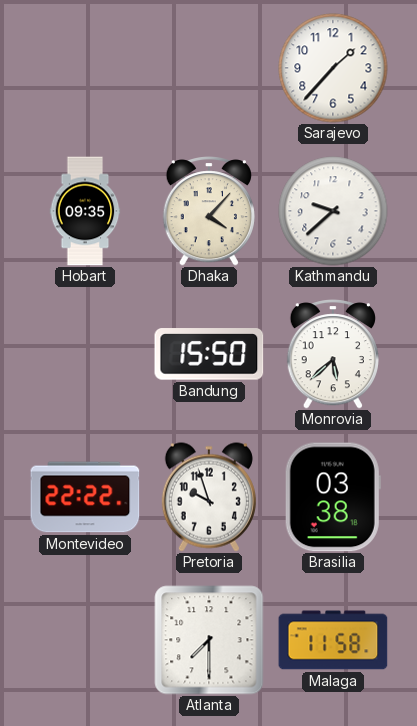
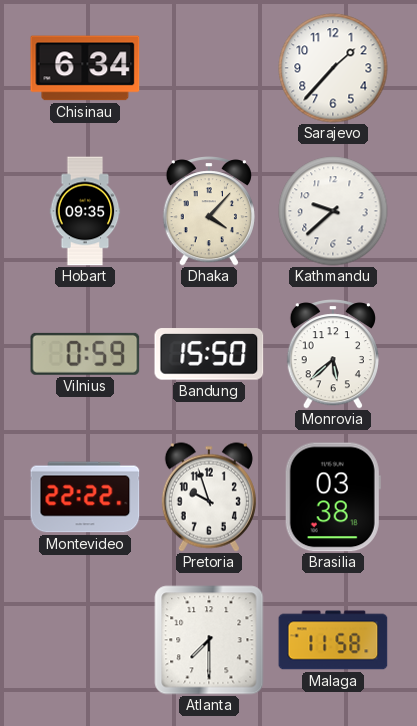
Chisinau: none -> 6:34 (85, 68)
Vilnius: none -> 0:59 (85, 354)
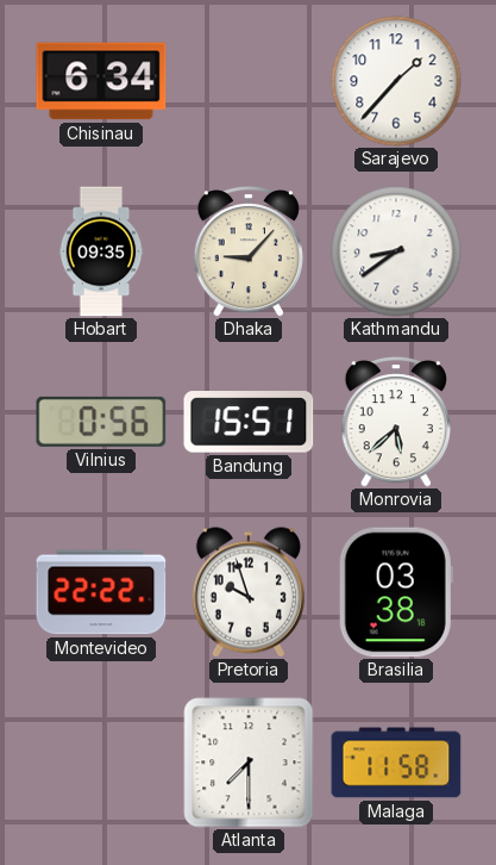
Dhaka: 4:07 -> 9:07 (249, 251)
Kathmandu: 9:38 -> 8:39 (396, 251)
Vilnius: 0:59 -> 0:56 (101, 422)
Bandung: 15:50 -> 15:51 (249, 422)
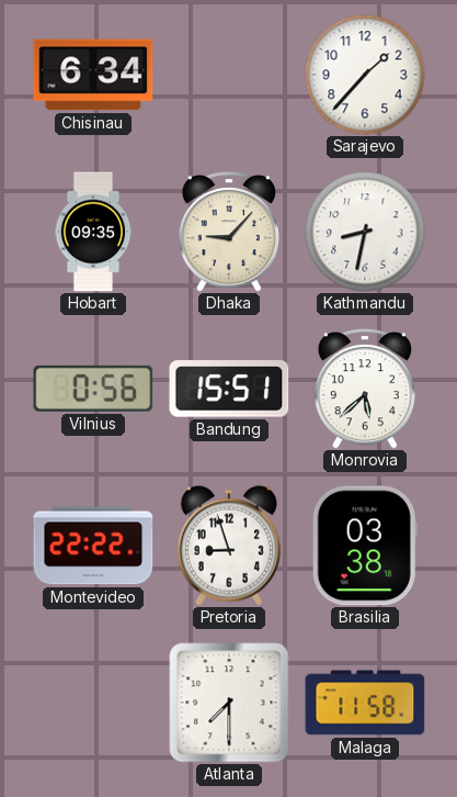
Kathmandu: 8:39 -> 8:32 (365, 232)
Pretoria: 9:57 -> 8:57 (229, 546)
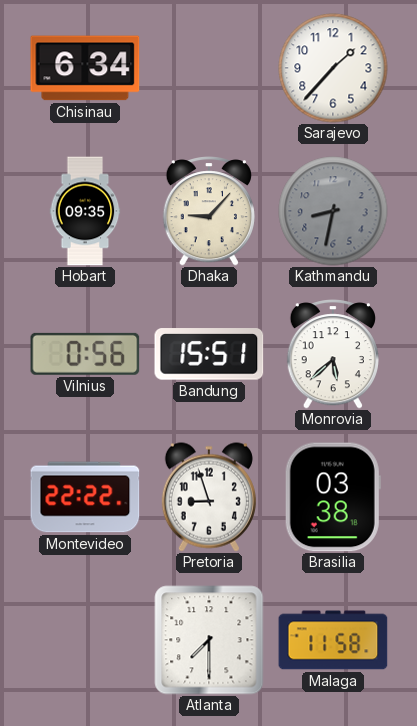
Kathmandu dial: white -> grey (333, 211)
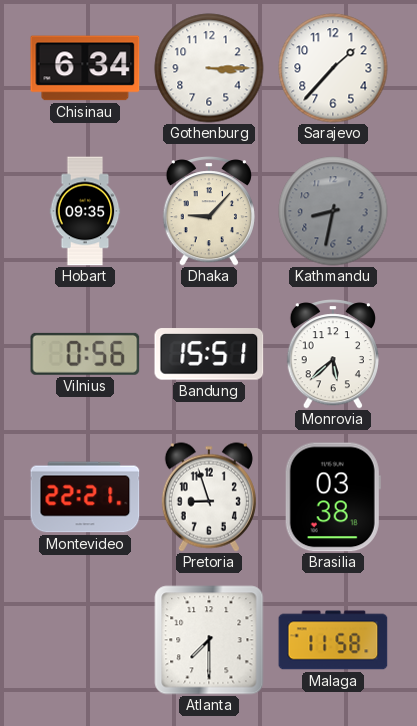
Gothenburg: none -> 3:15 (209, 68)
Montevideo: 22:22 -> 22:21 (85, 497)
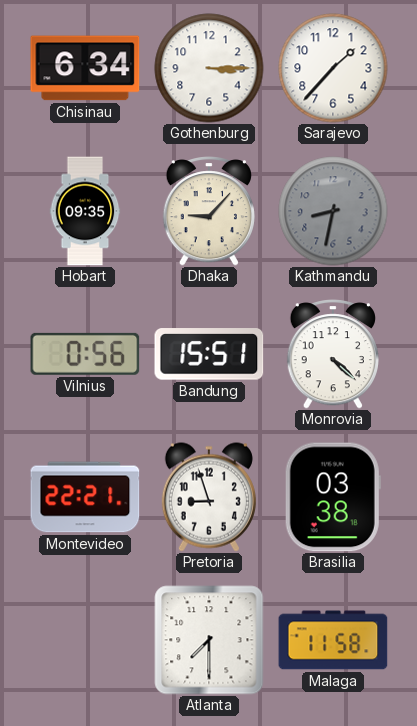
Monrovia: 5:38 -> 4:22 (333, 354)
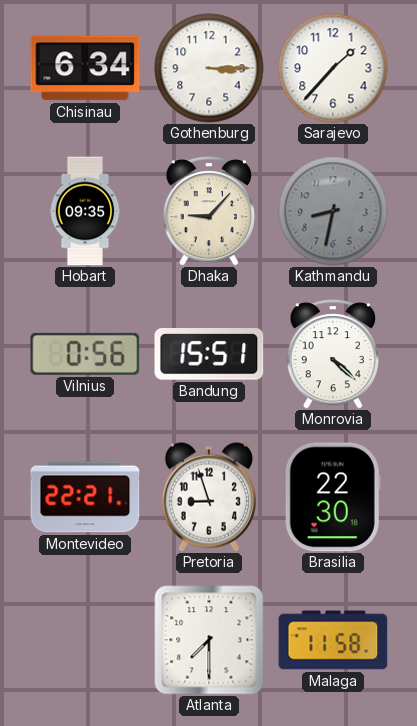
Brasilia: 03:38 -> 22:30 (333, 497)
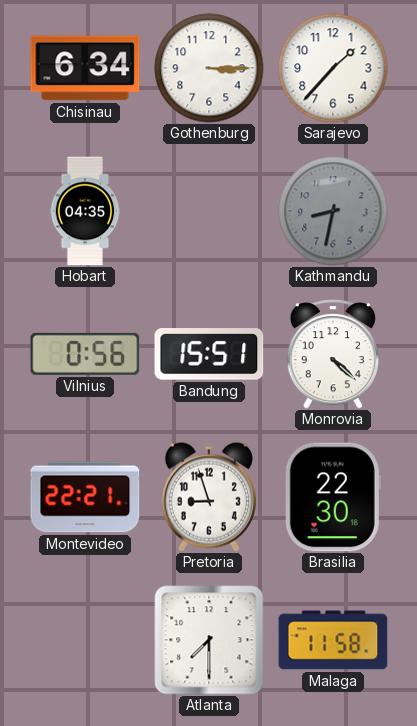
Hobart: 09:35 -> 04:35 (85, 211)
Dhaka: 9:07 -> none (209, 211)
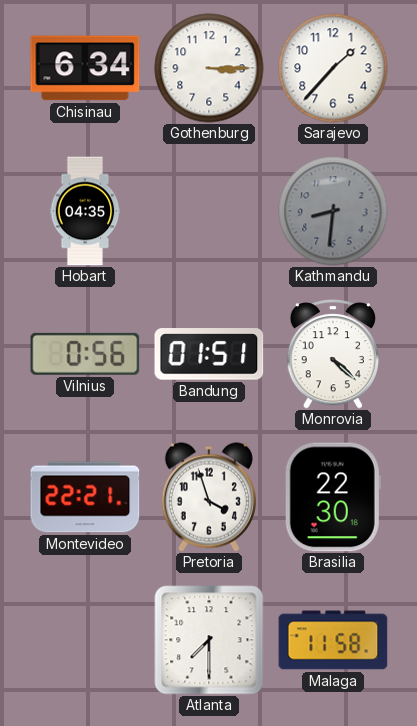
Kathmandu: 8:32 -> 8:31 (333, 211)
Bandung: 15:51 -> 01:51 (209, 354)
Pretoria: 8:57 -> 3:57 (209, 497)
